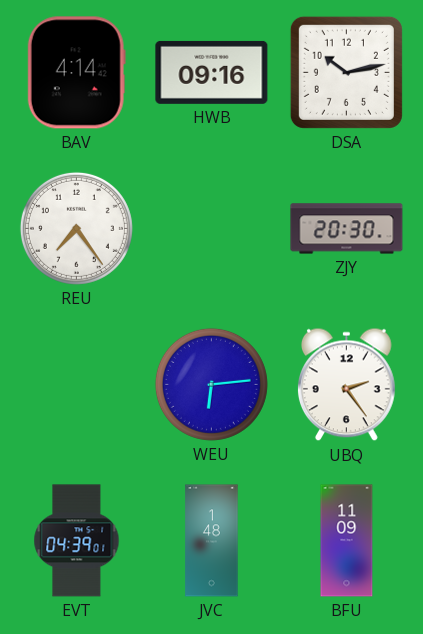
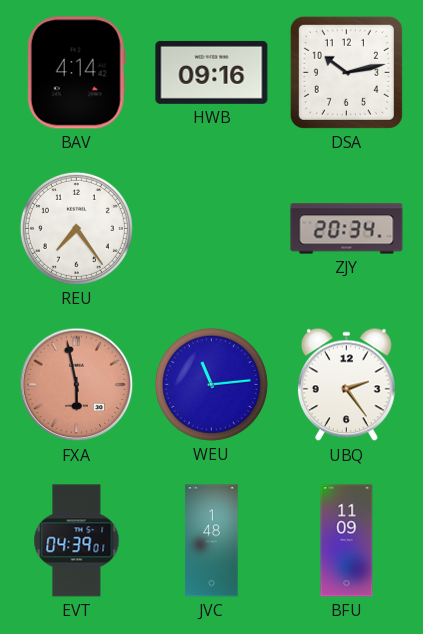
ZJY: 20:30 -> 20:34 (347, 229)
FXA: none -> 5:58 (77, 385)
WEU: 6:14 -> 11:14 (211, 384)
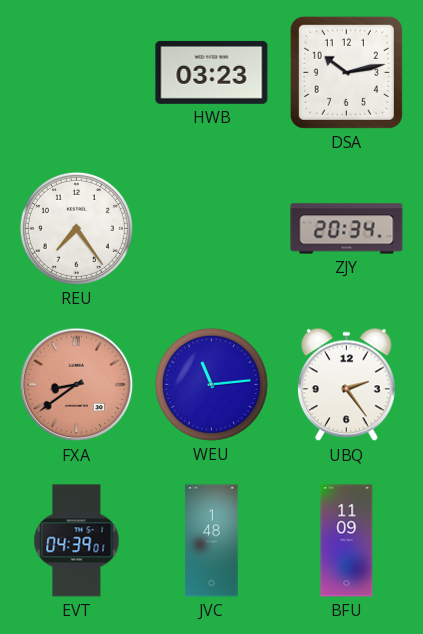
BAV: 4:14 -> none (76, 73)
HWB: 09:16 -> 03:23 (212, 72)
FXA: 5:58 -> 8:39 (77, 385)
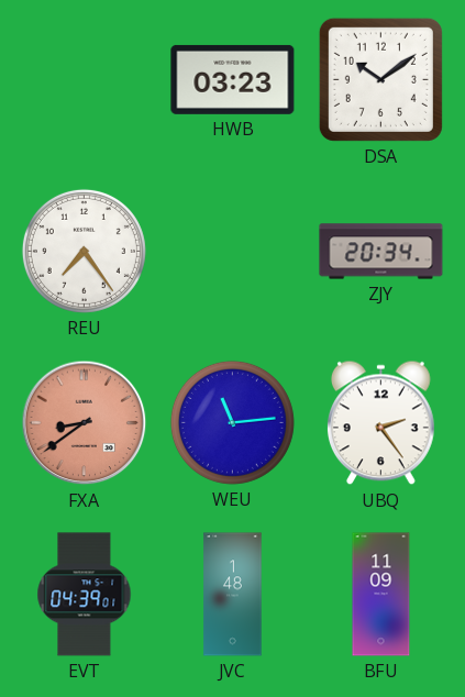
DSA: 10:13 -> 10:09 (380, 79)
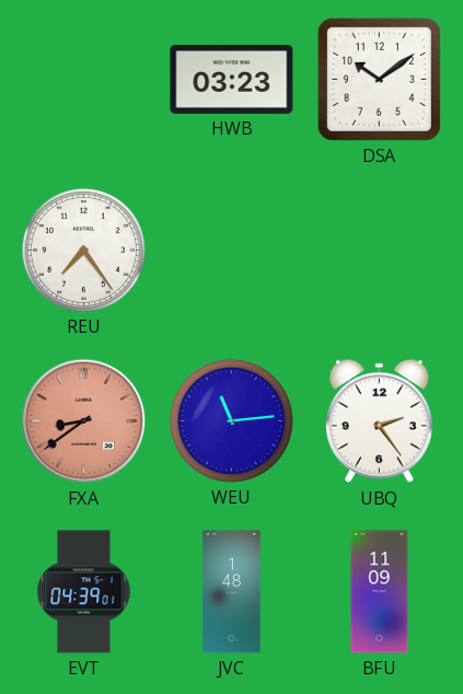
ZJY: 20:34 -> none (381, 252)
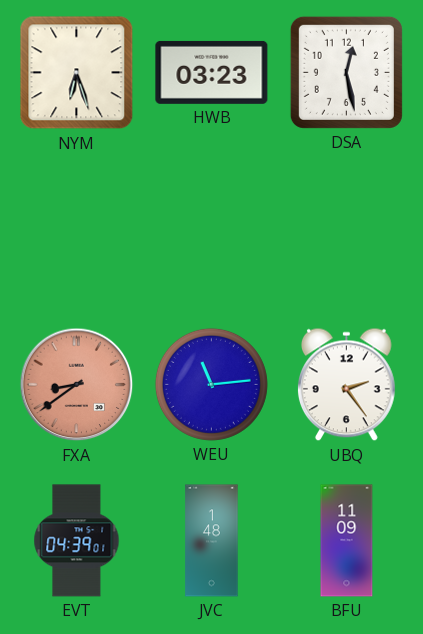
NYM: none -> 6:27 (77, 73)
DSA: 10:09 -> 12:28 (346, 72)
REU: 7:24 -> none (83, 250)
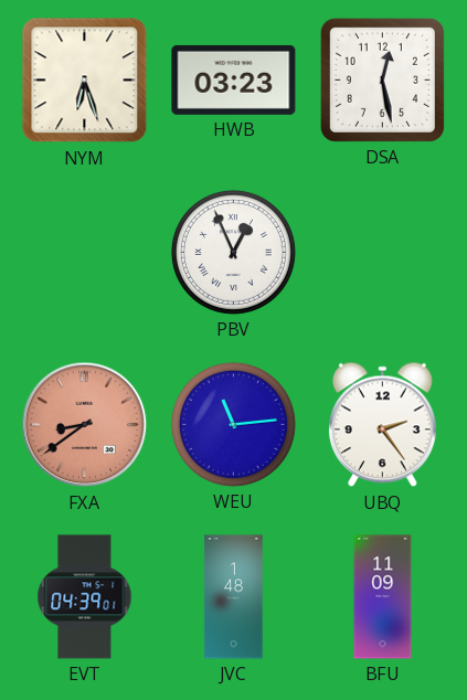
PBV: none -> 12:56 (233, 252)
